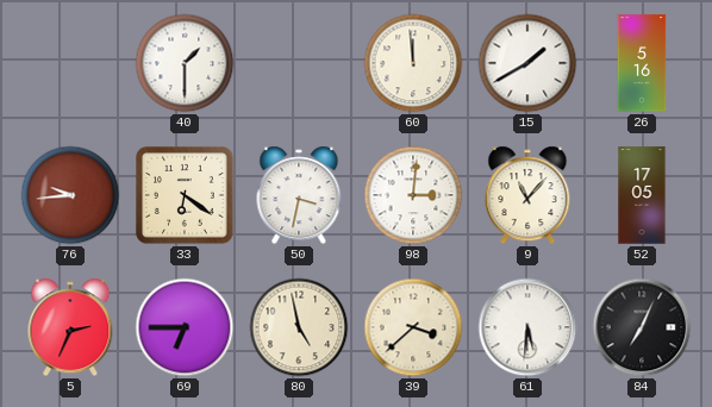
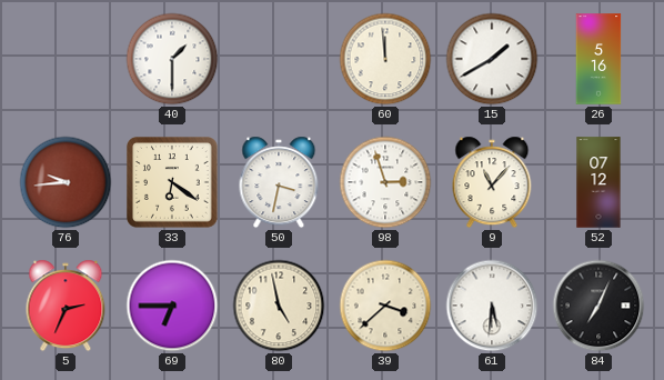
98: 3:01 -> 2:57 (385, 182)
52: 17:05 -> 07:12 (598, 182)
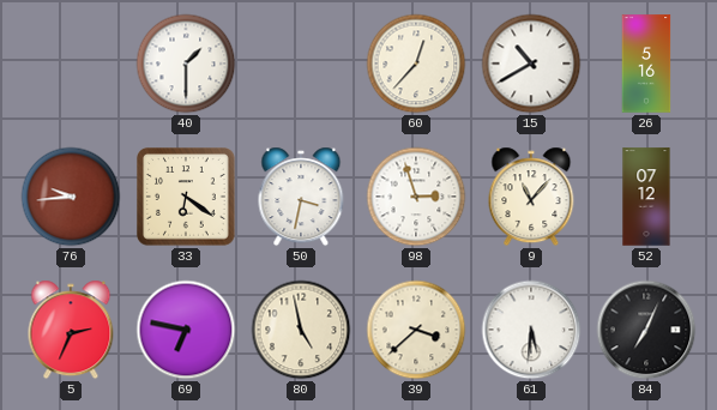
60: 11:59 -> 12:37 (416, 64)
15: 1:40 -> 10:40 (531, 64)
69: 6:45 -> 6:47 (186, 330)
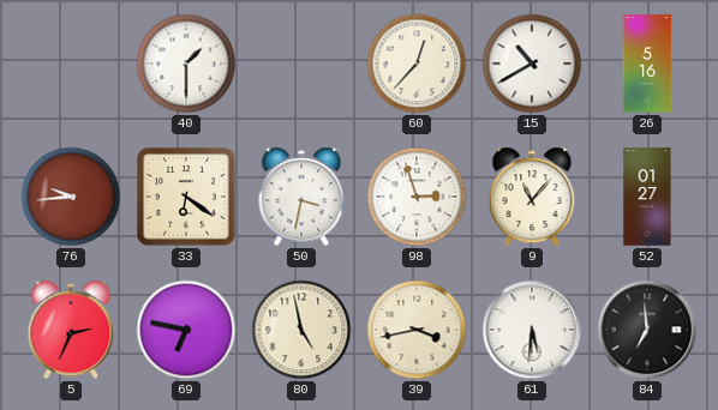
52: 07:12 -> 01:27 (647, 197)
39: 3:38 -> 3:43 (417, 330)
84: 7:04 -> 6:59 (647, 330)
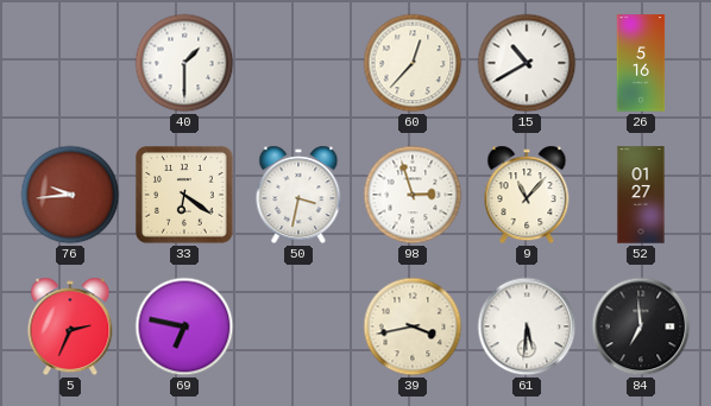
80: 4:58 -> none (301, 330)
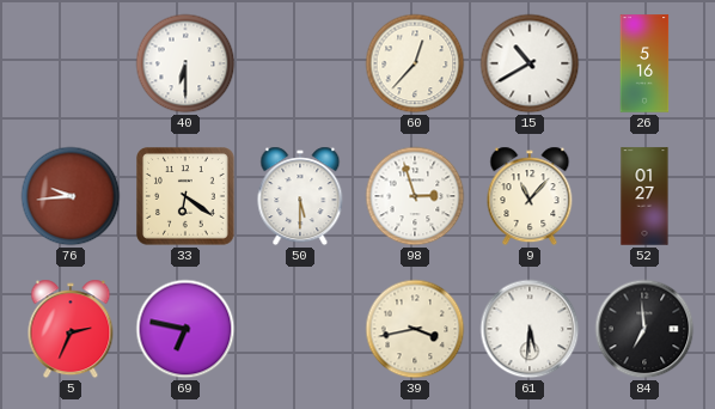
40: 1:30 -> 6:30 (185, 63)
50: 3:32 -> 5:30 (300, 196)
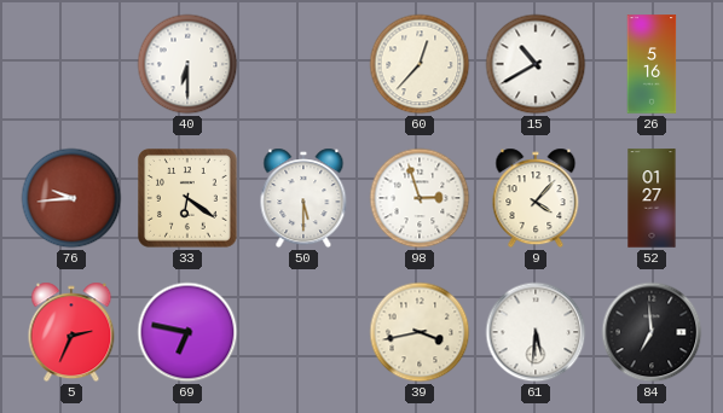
9: 11:07 -> 4:07 (536, 198)
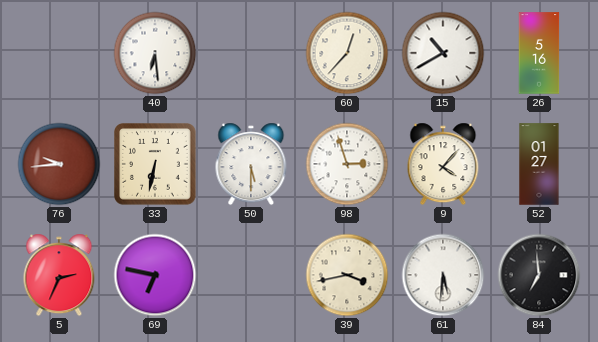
40: 6:30 -> 6:29 (155, 53)
33: 6:21 -> 6:32 (156, 165)
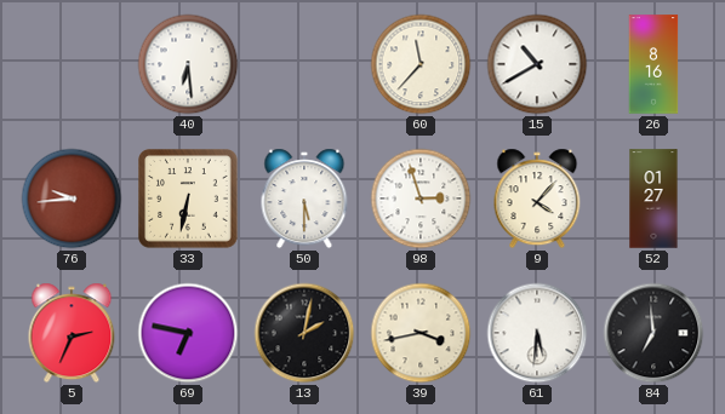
60: 12:37 -> 11:37 (421, 64)
26: 5:16 -> 8:16 (653, 64)
13: none -> 2:02 (304, 333)
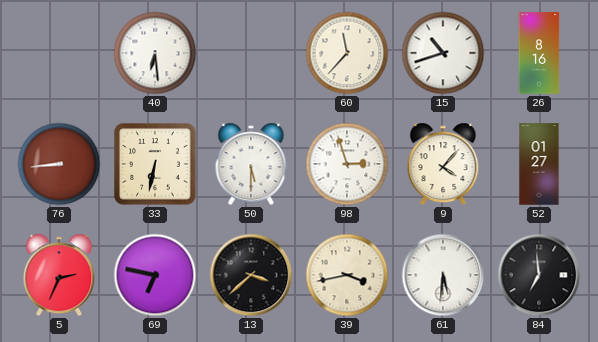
15: 10:40 -> 10:42 (443, 53)
76: 9:44 -> 8:44 (59, 164)
13: 2:02 -> 3:38 (251, 275)
